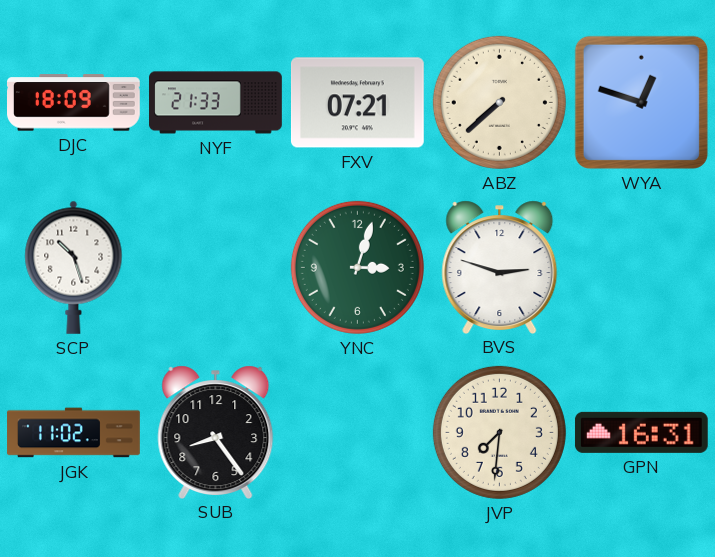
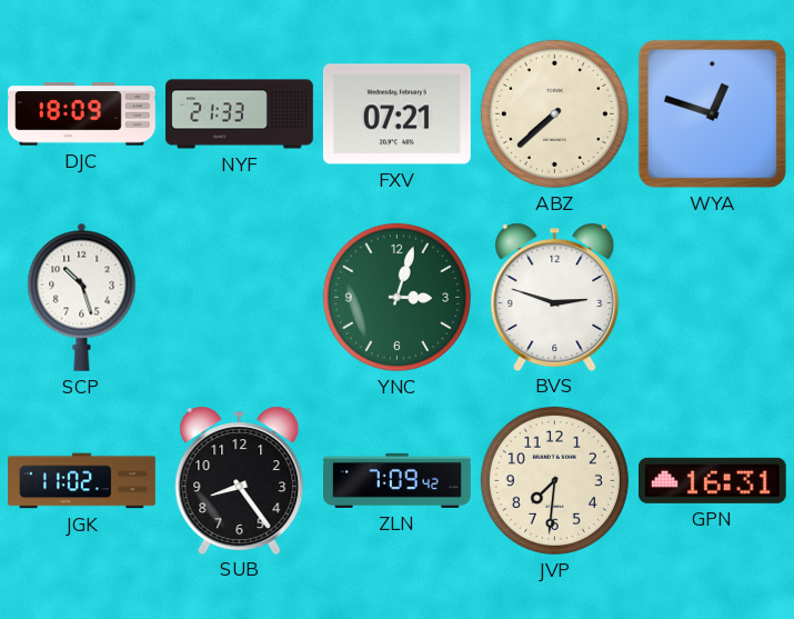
ZLN: none -> 7:09 (398, 480)
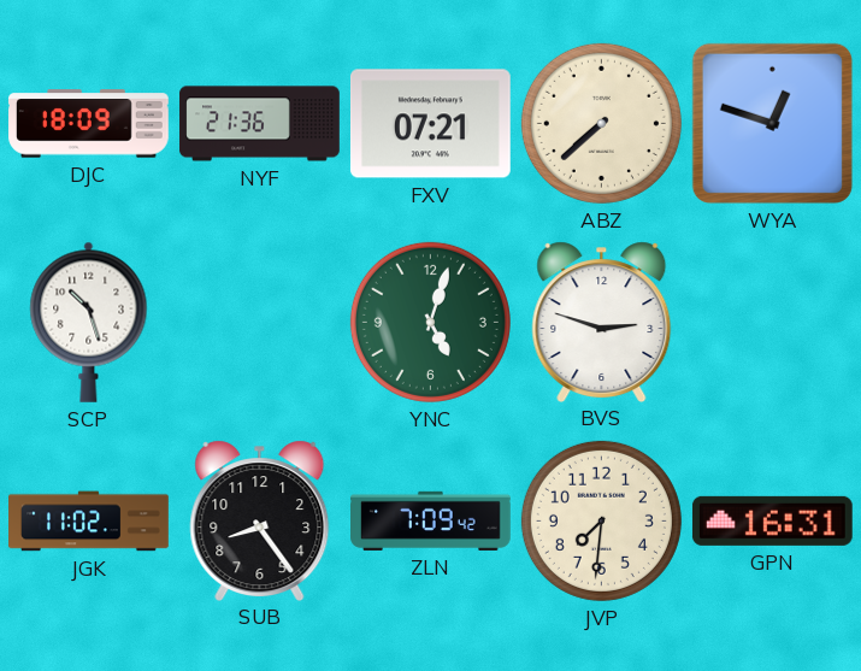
NYF: 21:33 -> 21:36 (260, 124)
YNC: 3:03 -> 5:03 (430, 322)
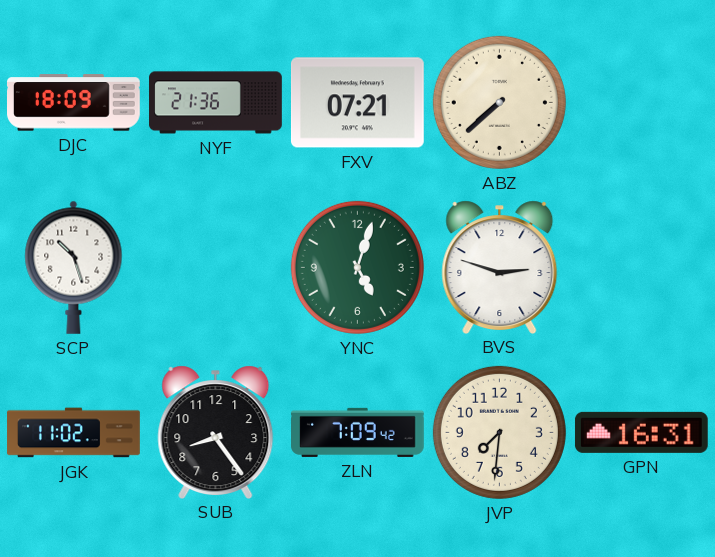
WYA: 12:48 -> none (772, 123)
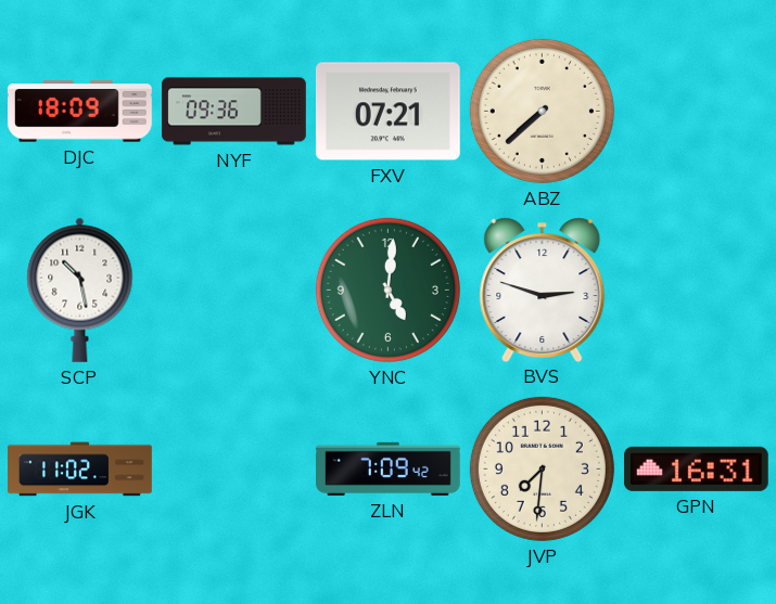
NYF: 21:36 -> 09:36 (234, 112)
SCP: 10:27 -> 10:28 (80, 290)
YNC: 5:03 -> 5:01 (387, 290)
SUB: 8:24 -> none (216, 432)
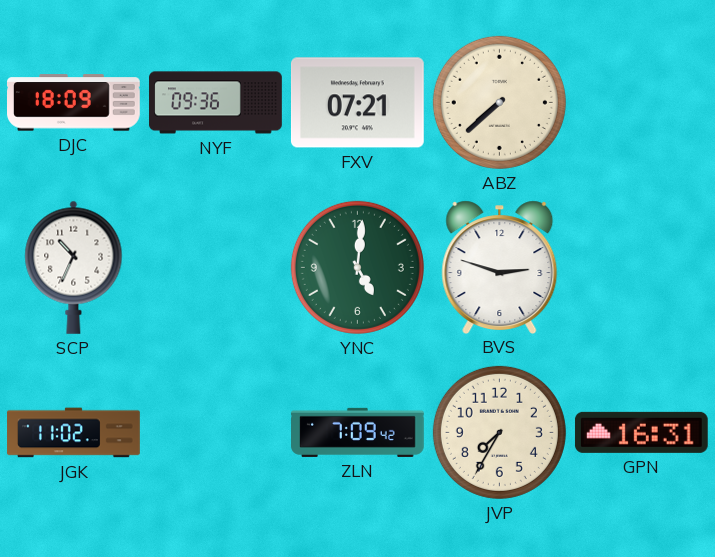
SCP: 10:28 -> 10:34 (74, 267)
JVP: 7:31 -> 7:35 (499, 432)
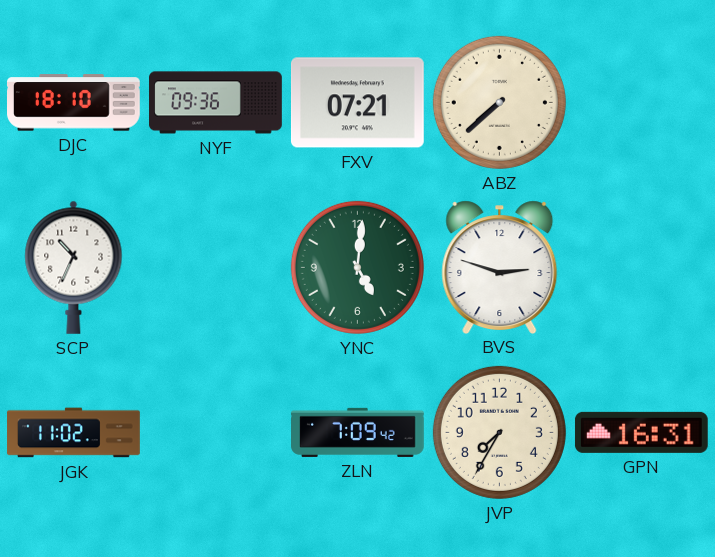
DJC: 18:09 -> 18:10 (74, 103)
